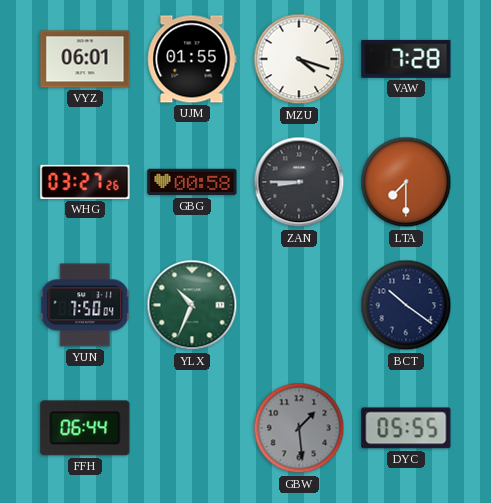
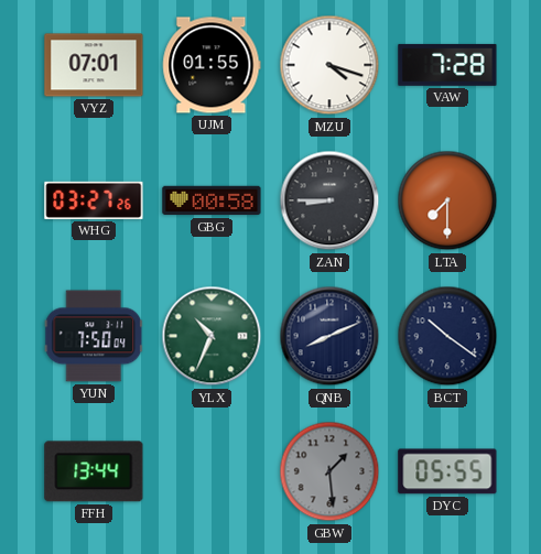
VYZ: 06:01 -> 07:01 (94, 65)
QNB: none -> 8:11 (329, 336)
FFH: 06:44 -> 13:44 (94, 471)
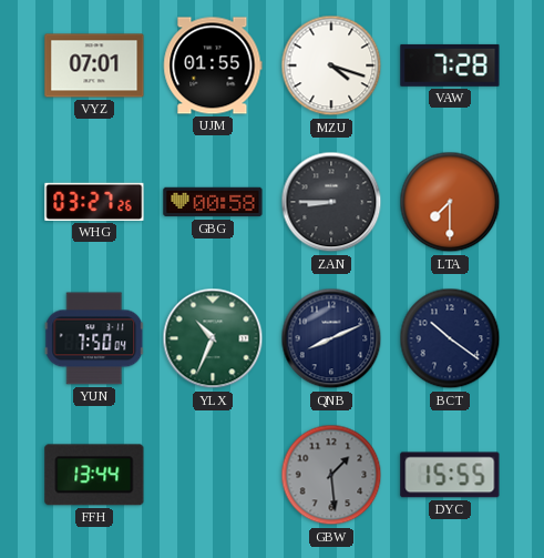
DYC: 05:55 -> 15:55 (450, 475)
